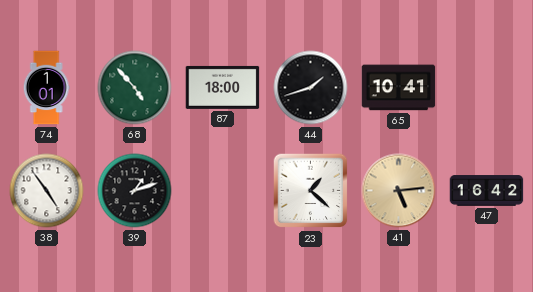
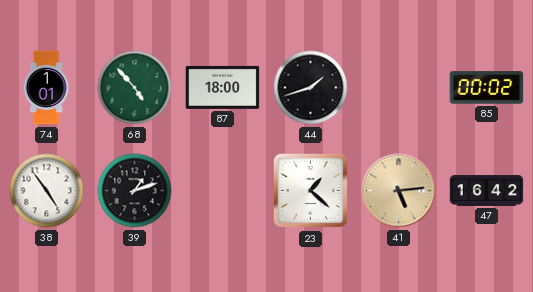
65: 10:41 -> none (399, 88)
85: none -> 00:02 (487, 88)
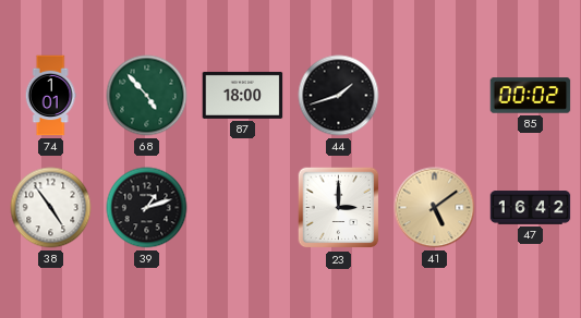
23: 1:22 -> 3:00 (339, 208)
41: 5:14 -> 5:09 (435, 208)
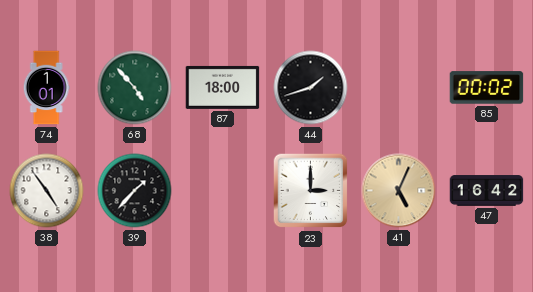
39: 1:12 -> 1:37 (135, 191)
41: 5:09 -> 5:04 (399, 191)
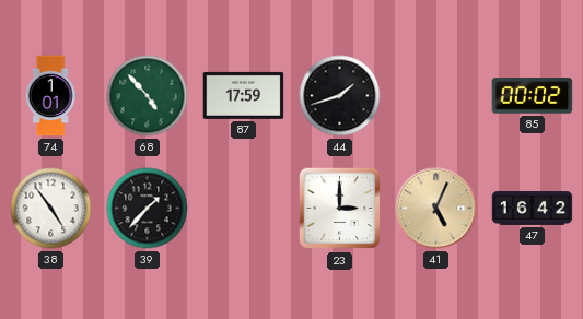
87: 18:00 -> 17:59 (244, 95)
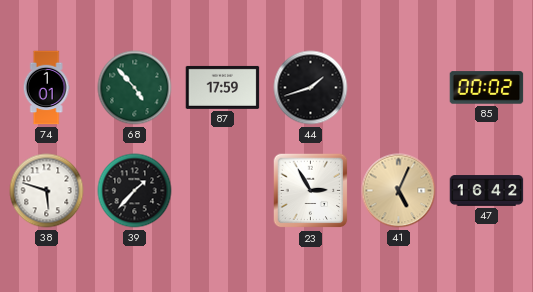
38: 4:54 -> 5:48 (47, 191)
23: 3:00 -> 2:55 (311, 191)
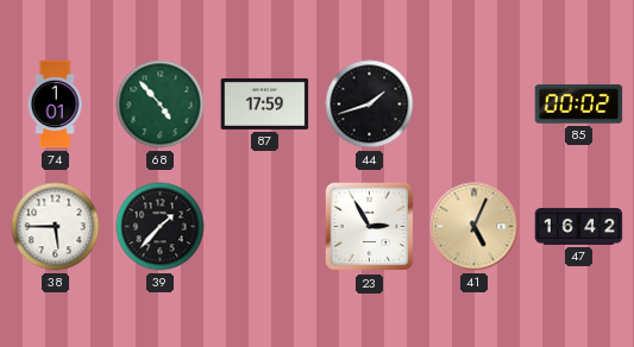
38: 5:48 -> 5:45 (56, 227)
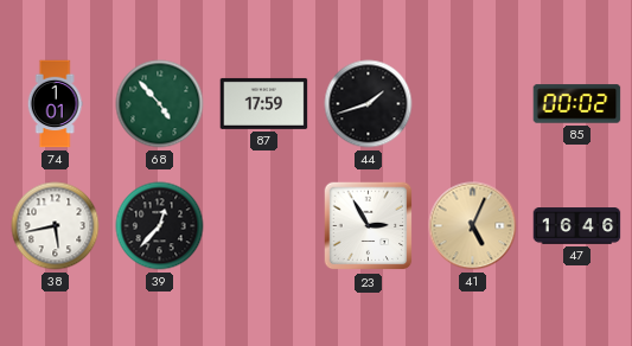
38: 5:45 -> 5:43 (56, 226)
39: 1:37 -> 12:37 (160, 226)
47: 16:42 -> 16:46 (577, 226)
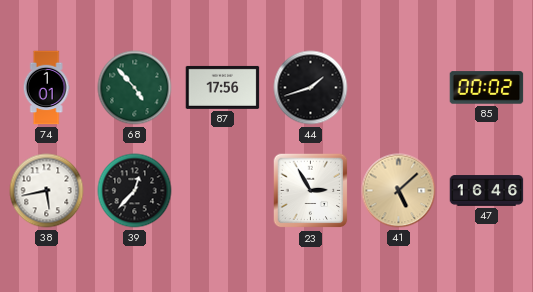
87: 17:59 -> 17:56 (223, 87)
41: 5:04 -> 5:08 (399, 191)
